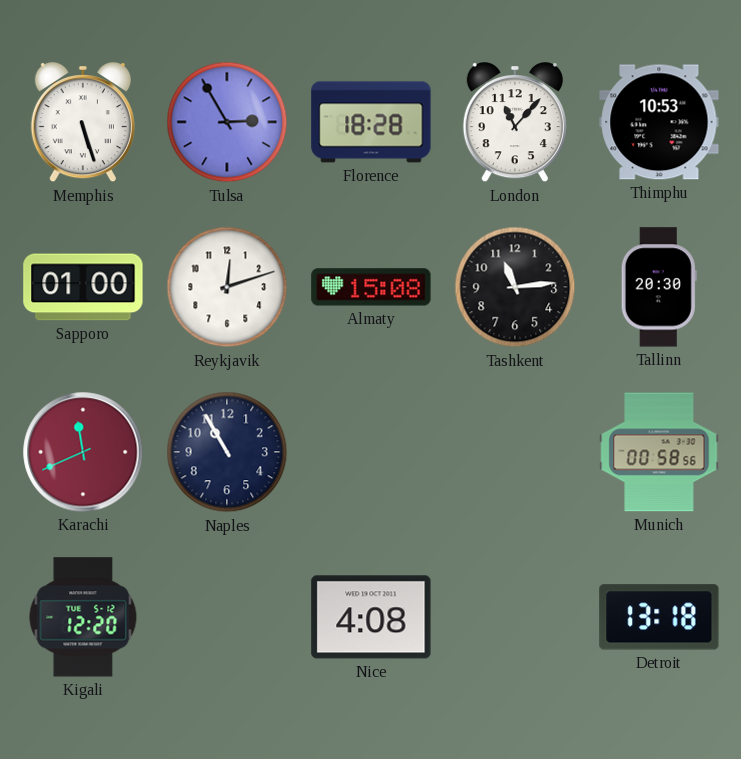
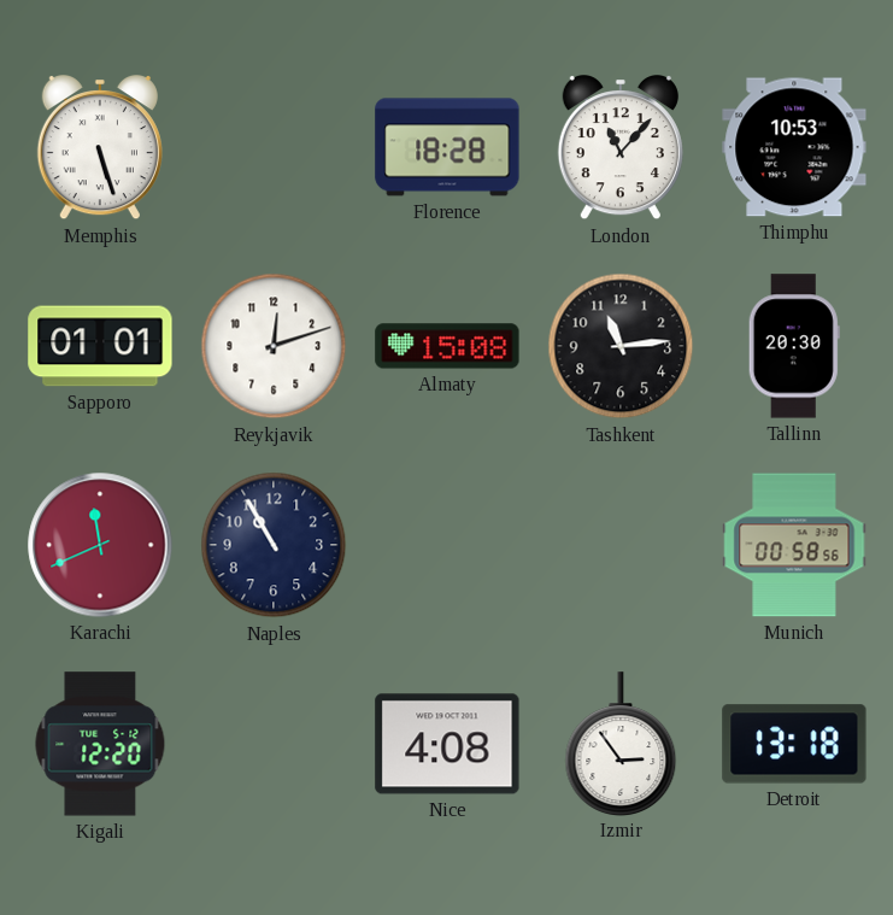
Tulsa: 2:55 -> none (227, 122)
Sapporo: 01:00 -> 01:01 (100, 346)
Izmir: none -> 2:54 (621, 744)
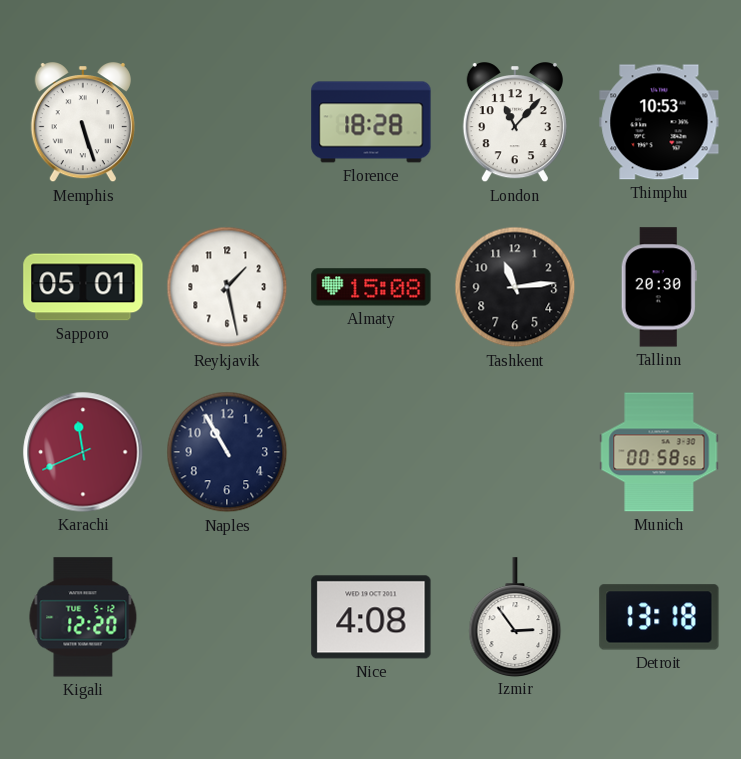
Sapporo: 01:01 -> 05:01 (83, 287)
Reykjavik: 12:12 -> 1:28 (227, 287)
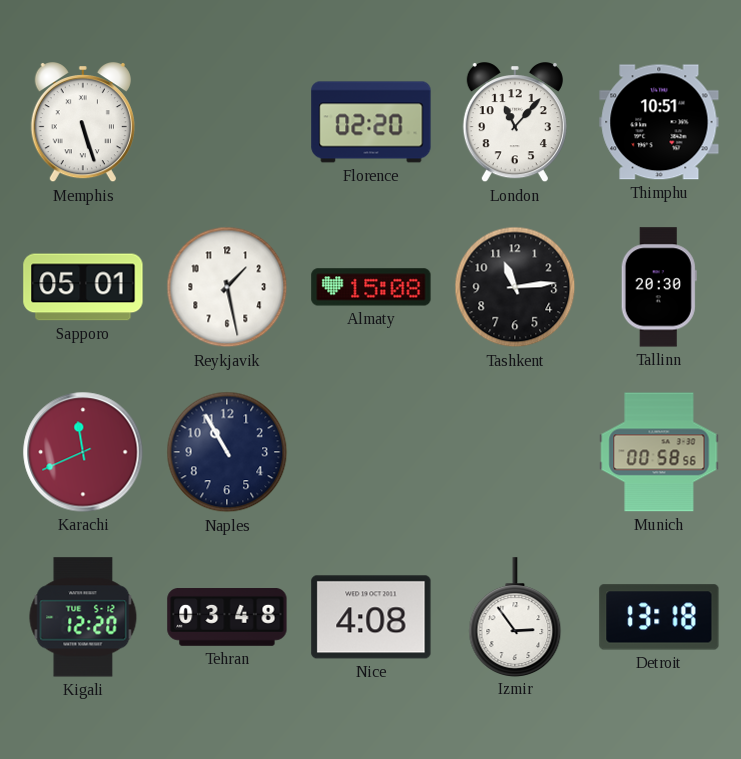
Florence: 18:28 -> 02:20 (371, 122)
Thimphu: 10:53 -> 10:51 (659, 122)
Tehran: none -> 03:48 (227, 618)
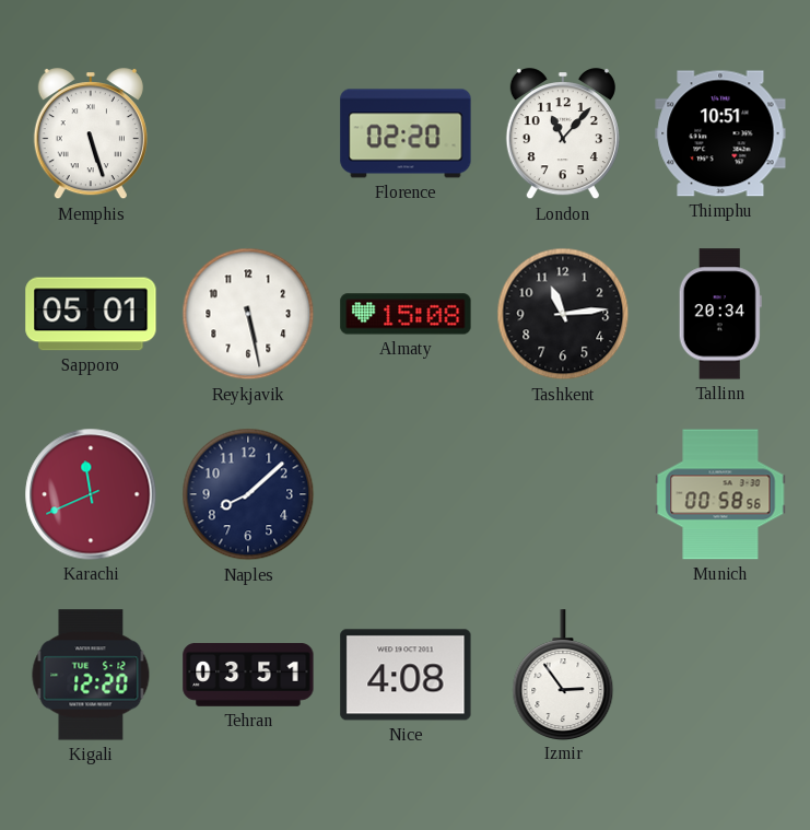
Reykjavik: 1:28 -> 5:28 (248, 314)
Tallinn: 20:30 -> 20:34 (720, 314)
Naples: 10:55 -> 8:08 (248, 494)
Tehran: 03:48 -> 03:51 (248, 676)
Detroit: 13:18 -> none (659, 617)
